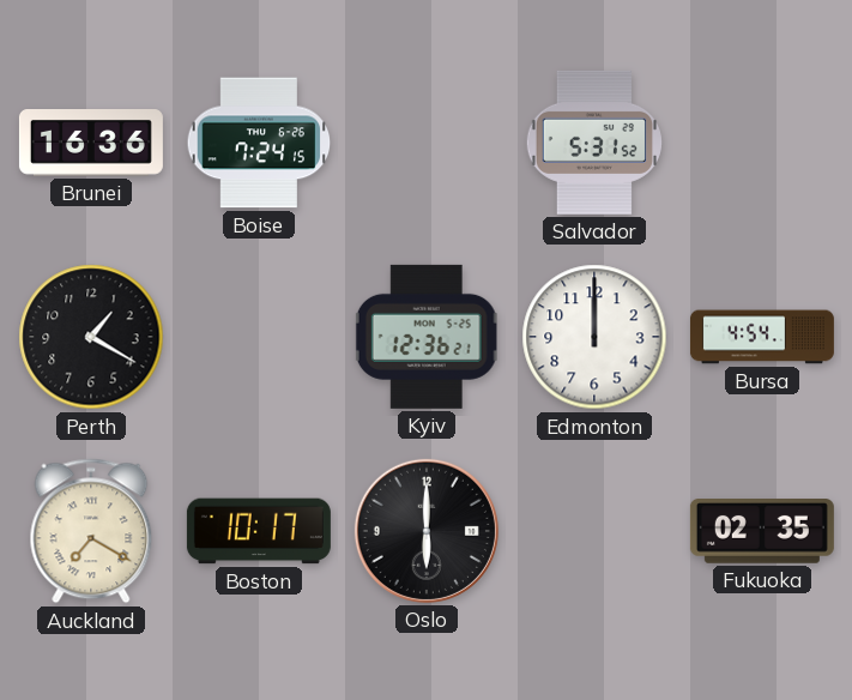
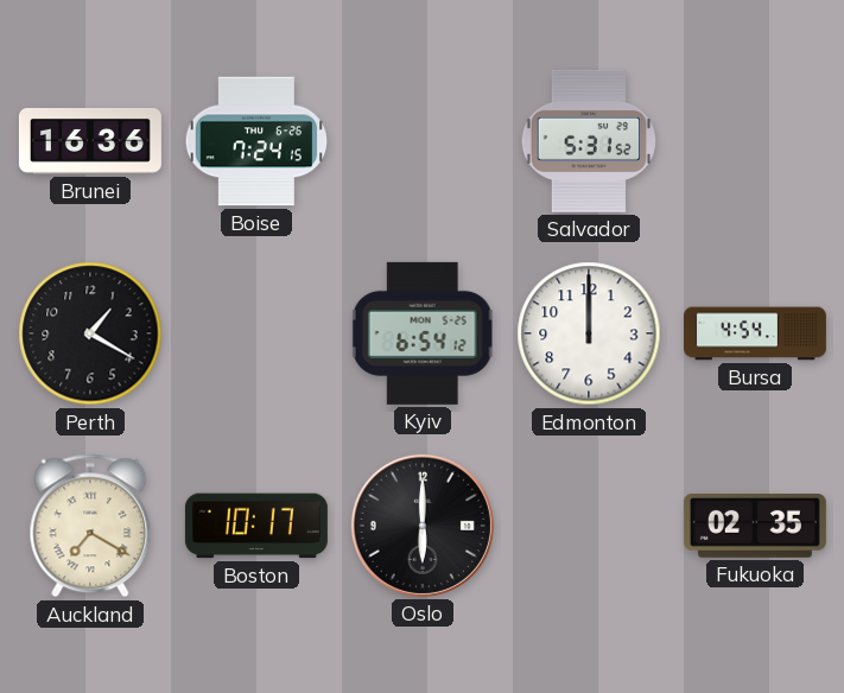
Kyiv: 12:36 -> 6:54 (423, 333)
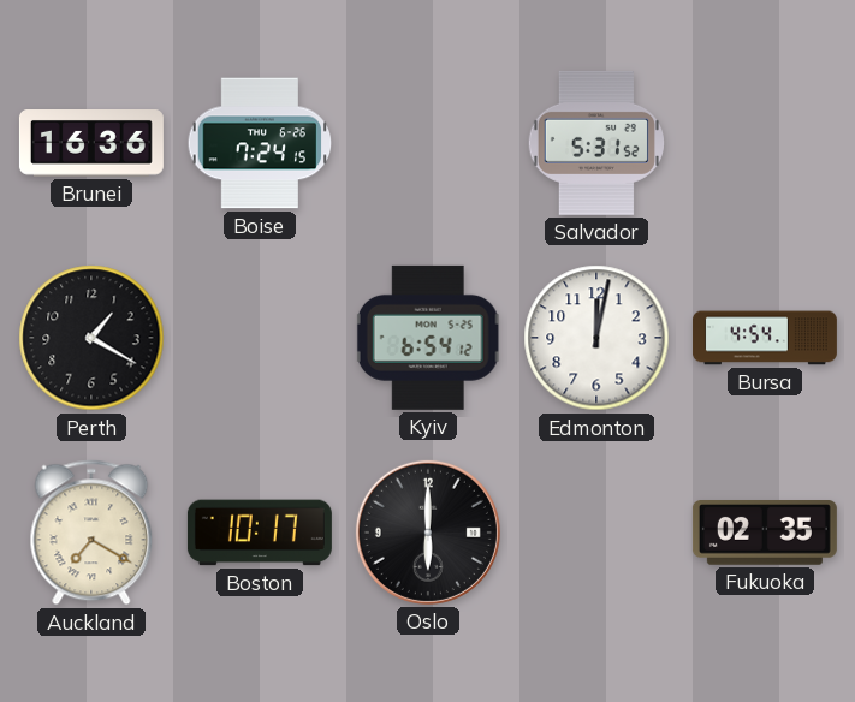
Edmonton: 12:00 -> 12:02 (596, 338)
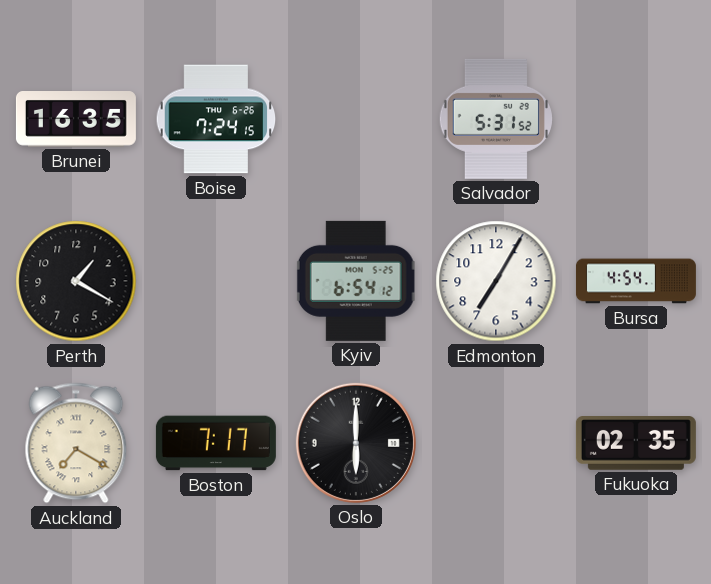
Brunei: 16:36 -> 16:35 (76, 120)
Edmonton: 12:02 -> 7:05 (496, 281)
Boston: 10:17 -> 7:17 (216, 443)
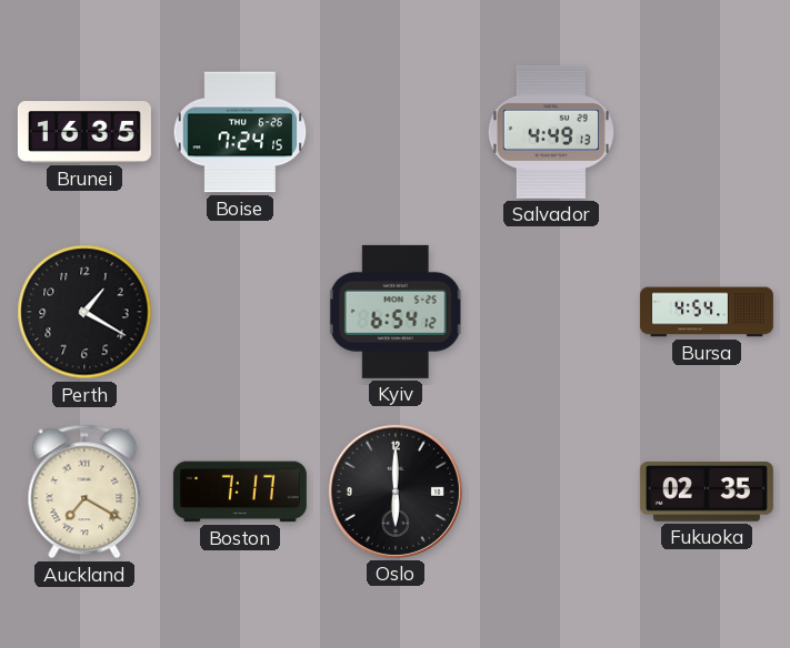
Salvador: 5:31 -> 4:49 (551, 132)
Edmonton: 7:05 -> none (496, 281)
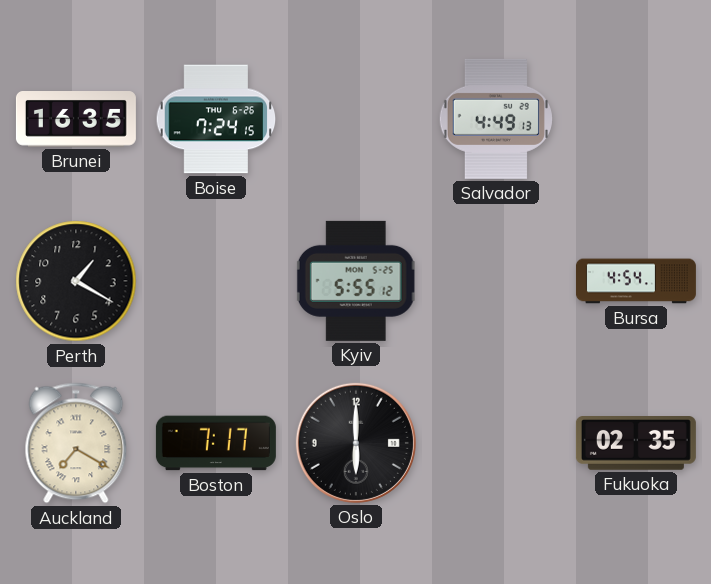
Kyiv: 6:54 -> 5:55 (356, 281)
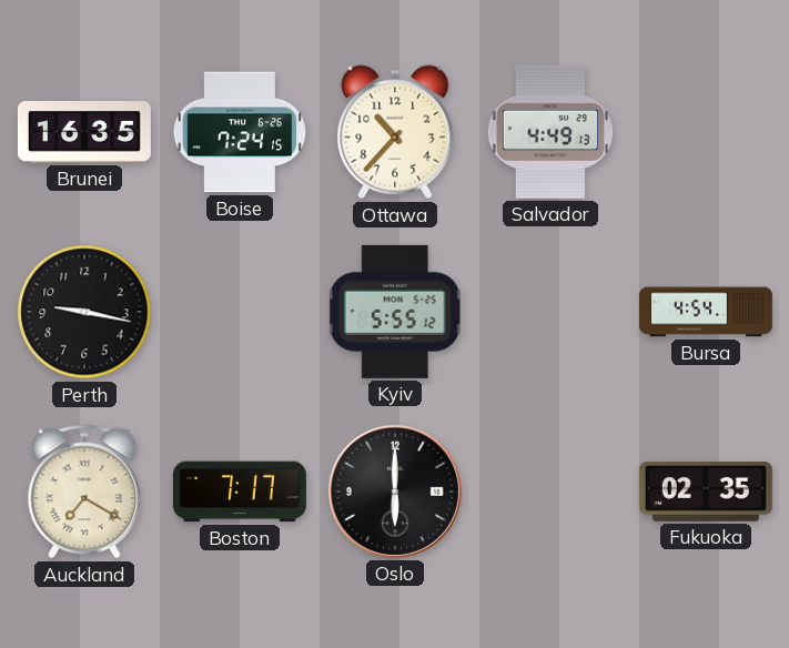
Ottawa: none -> 10:37 (395, 132)
Perth: 1:20 -> 9:17 (84, 312)
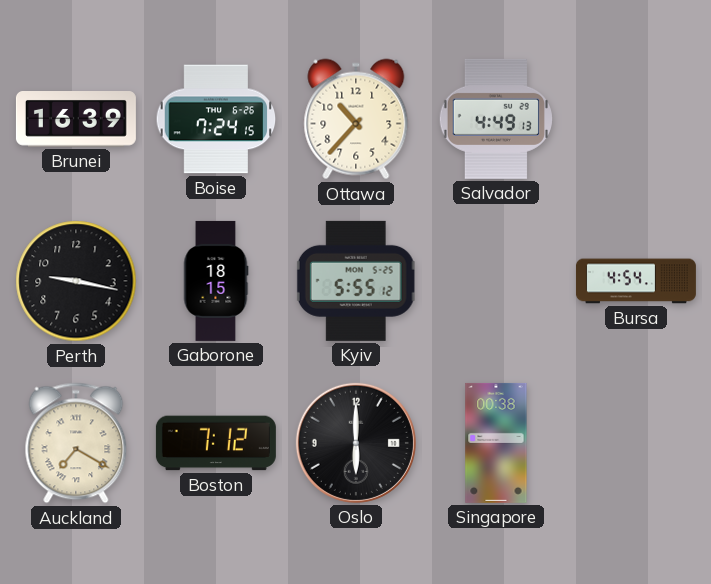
Brunei: 16:35 -> 16:39 (76, 120)
Gaborone: none -> 18:15 (216, 281)
Boston: 7:17 -> 7:12 (216, 443)
Singapore: none -> 00:38 (496, 443)
Fukuoka: 02:35 -> none (706, 493)
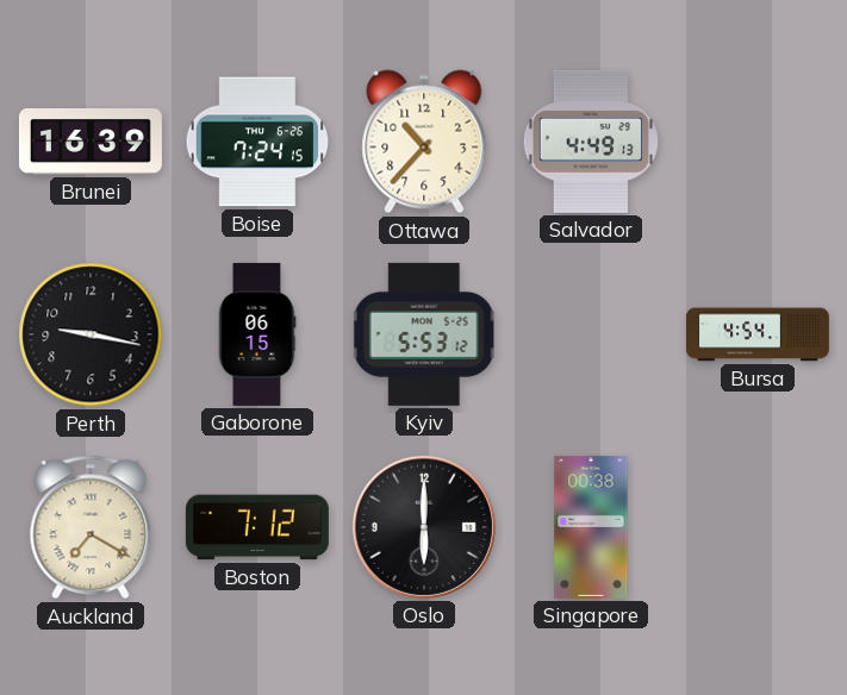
Gaborone: 18:15 -> 06:15 (257, 334)
Kyiv: 5:55 -> 5:53 (424, 334)
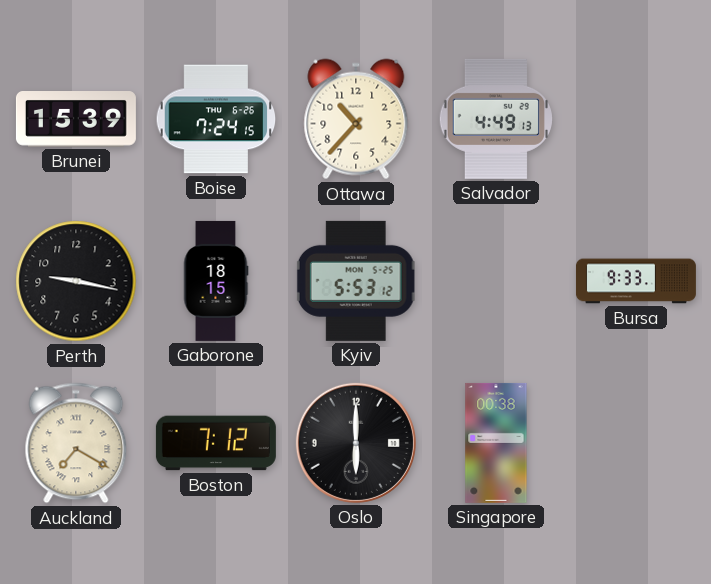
Brunei: 16:39 -> 15:39 (76, 120)
Gaborone: 06:15 -> 18:15 (216, 281)
Bursa: 4:54 -> 9:33 (636, 281)
